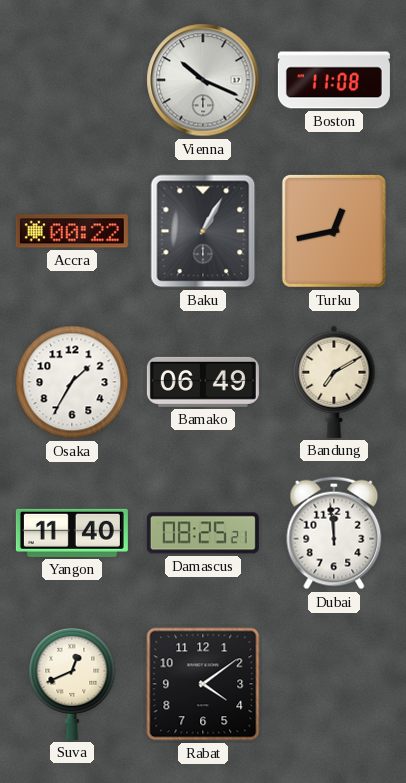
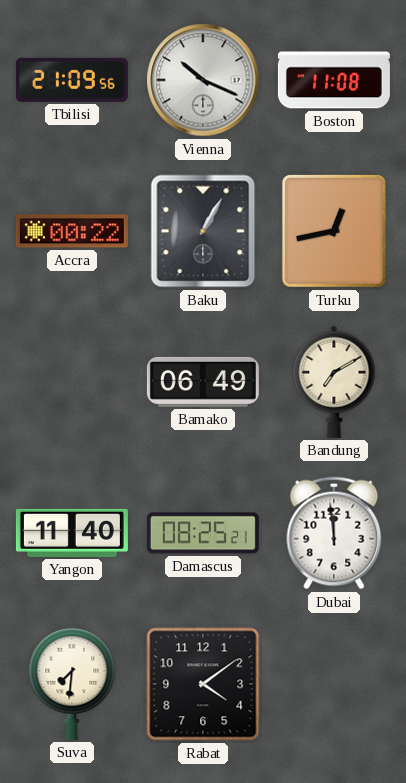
Tbilisi: none -> 21:09 (72, 80)
Osaka: 1:35 -> none (72, 382)
Suva: 12:41 -> 7:31 (72, 683)
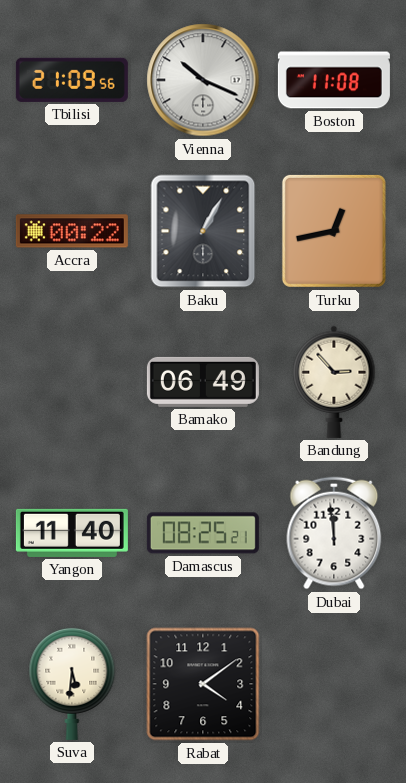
Bandung: 7:10 -> 2:53 (334, 382)
Suva: 7:31 -> 5:31 (72, 683)
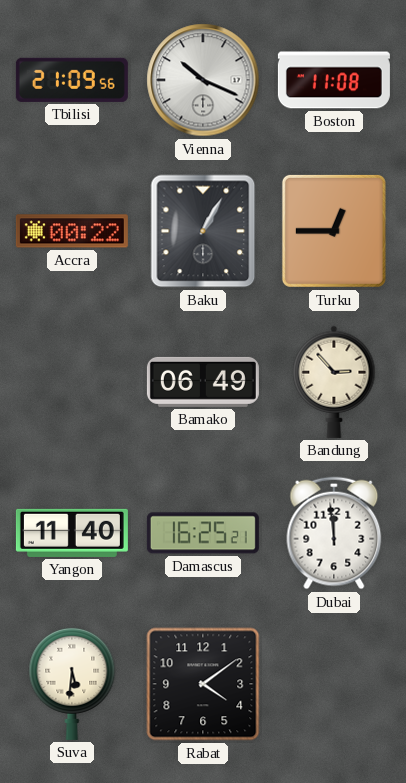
Turku: 12:43 -> 12:45 (334, 231)
Damascus: 08:25 -> 16:25 (203, 533)
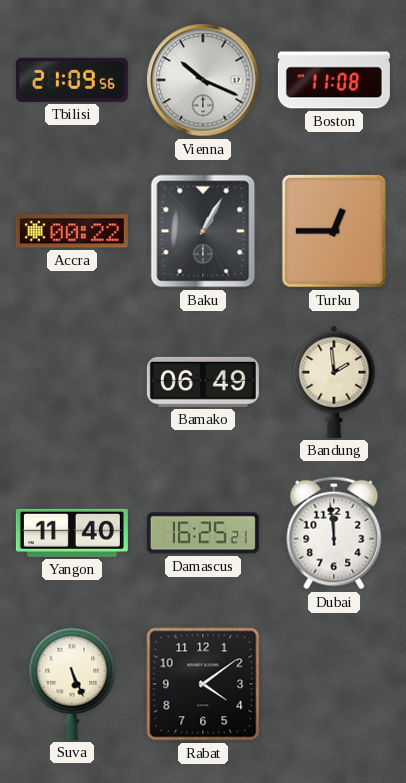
Bandung: 2:53 -> 1:59 (334, 382)
Suva: 5:31 -> 5:26 (72, 683)
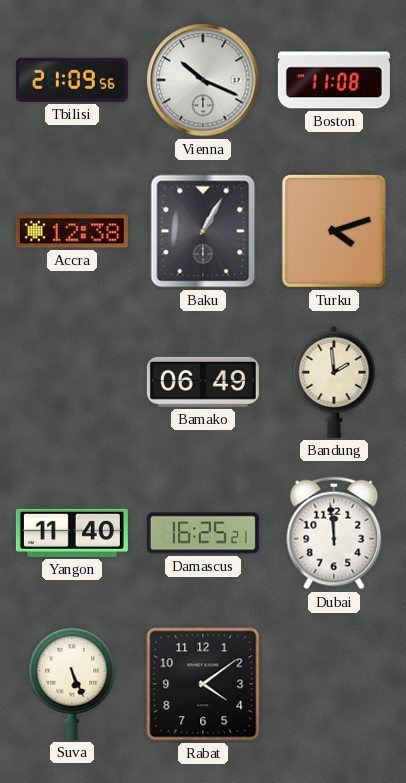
Accra: 00:22 -> 12:38 (72, 231)
Turku: 12:45 -> 4:12 (334, 231)
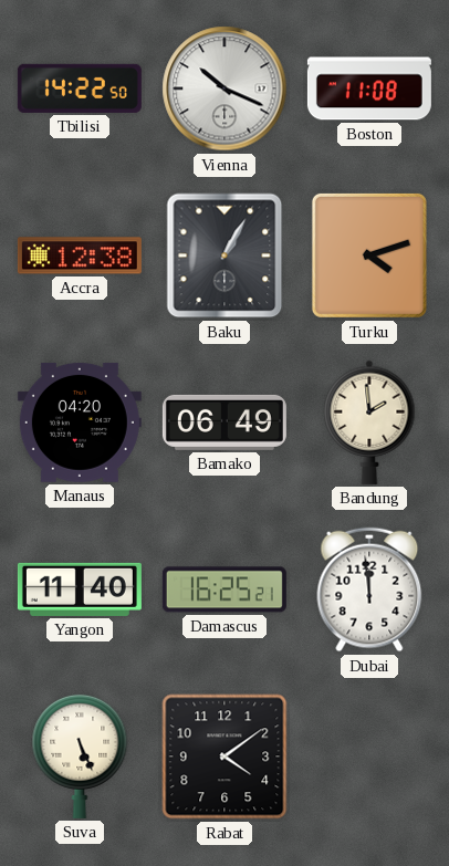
Tbilisi: 21:09 -> 14:22 (80, 88)
Manaus: none -> 04:20 (80, 422)
